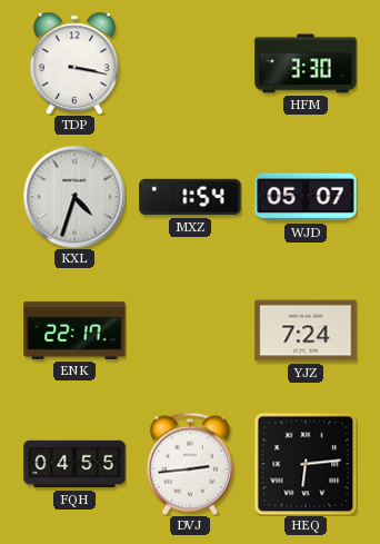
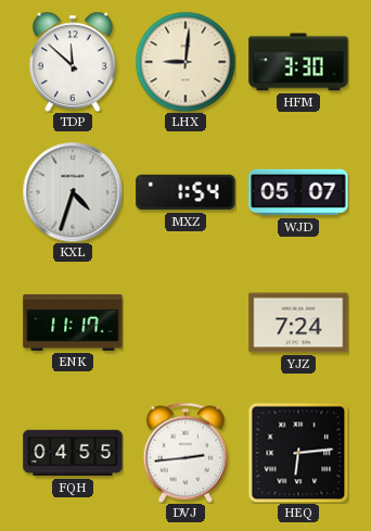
TDP: 3:17 -> 11:52 (73, 62)
LHX: none -> 9:01 (185, 62)
ENK: 22:17 -> 11:17 (73, 323)
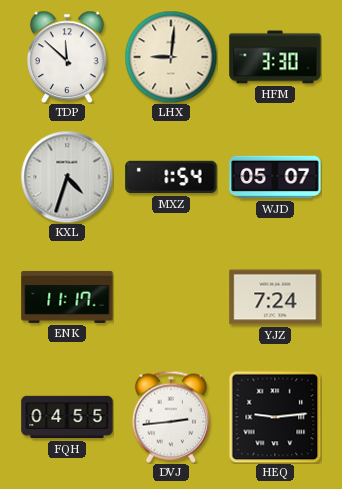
HEQ: 6:14 -> 9:14 (275, 417)
